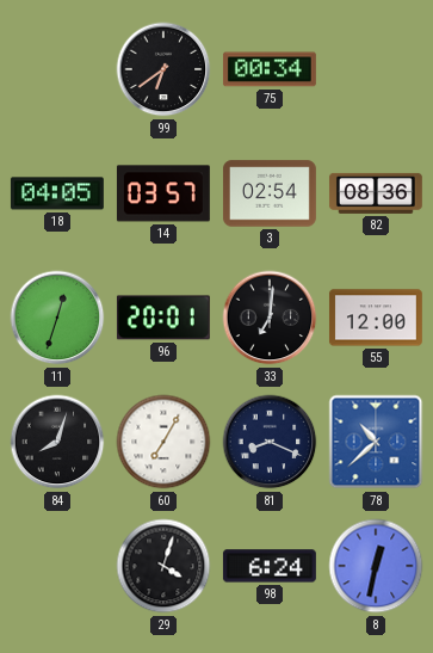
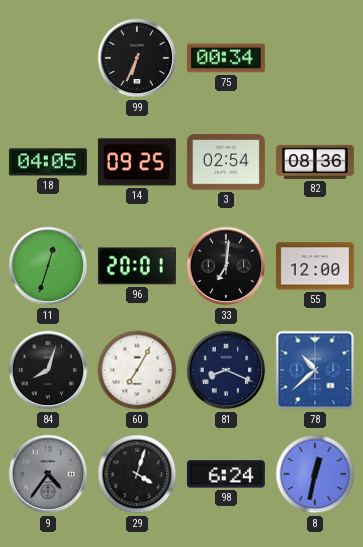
99: 6:39 -> 6:34 (137, 58)
14: 03:57 -> 09:25 (137, 162)
9: none -> 4:36 (48, 474)
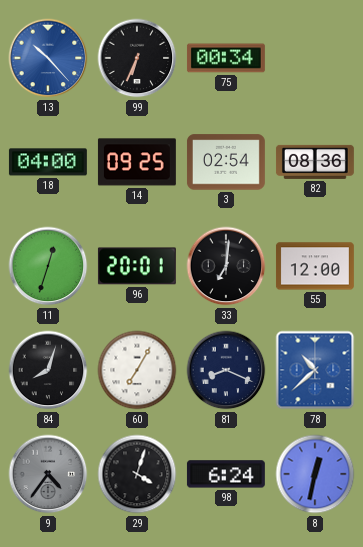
13: none -> 10:23 (48, 58)
18: 04:05 -> 04:00 (48, 162)
